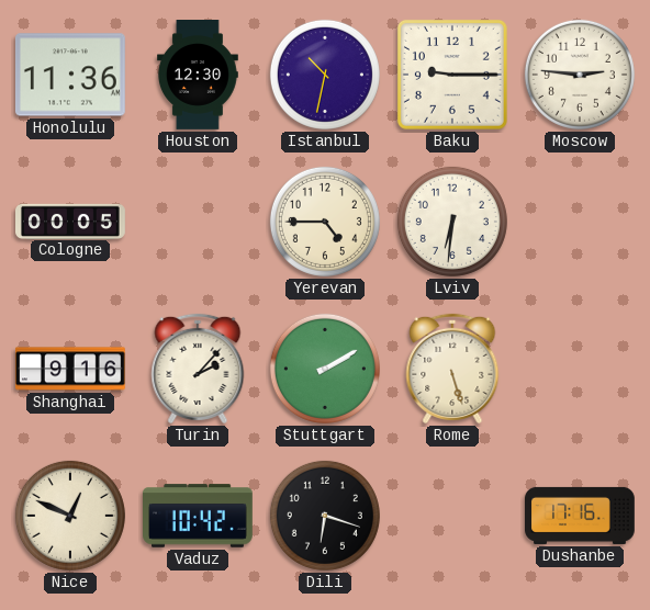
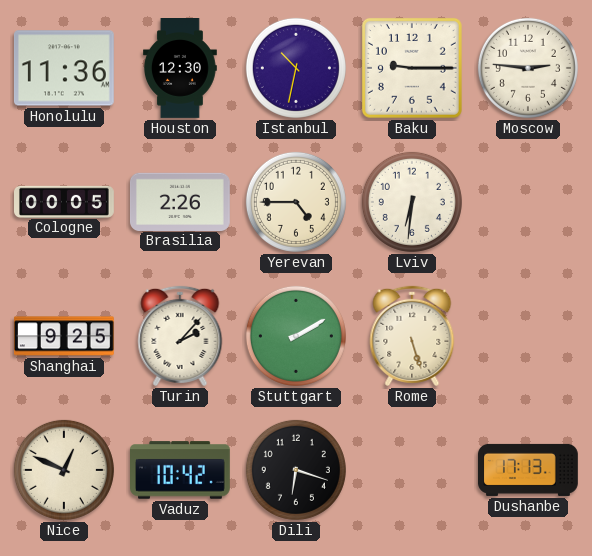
Brasilia: none -> 2:26 (180, 201)
Shanghai: 9:16 -> 9:25 (64, 336)
Dushanbe: 17:16 -> 17:13 (529, 470)
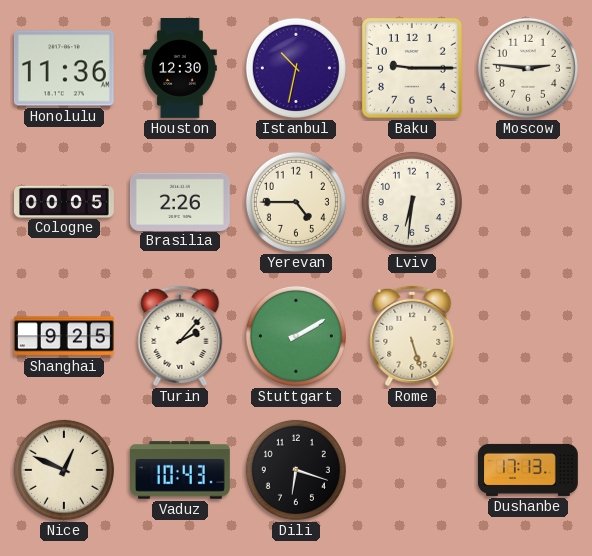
Vaduz: 10:42 -> 10:43 (181, 470)
